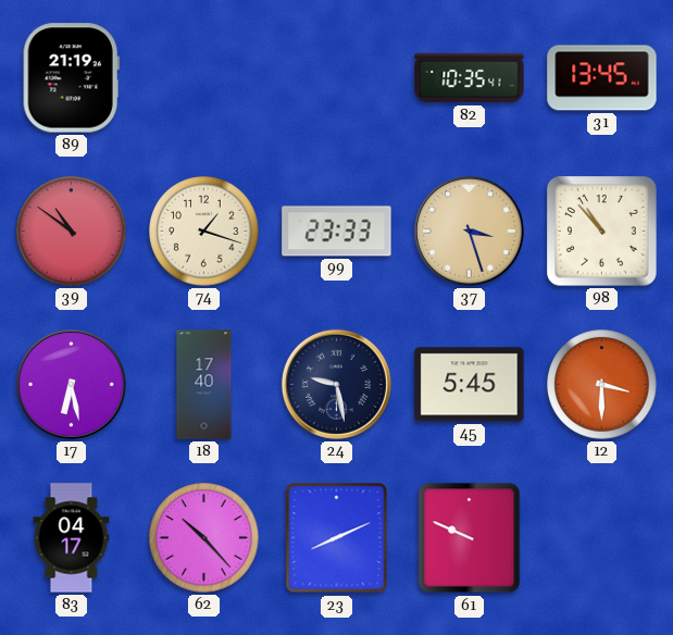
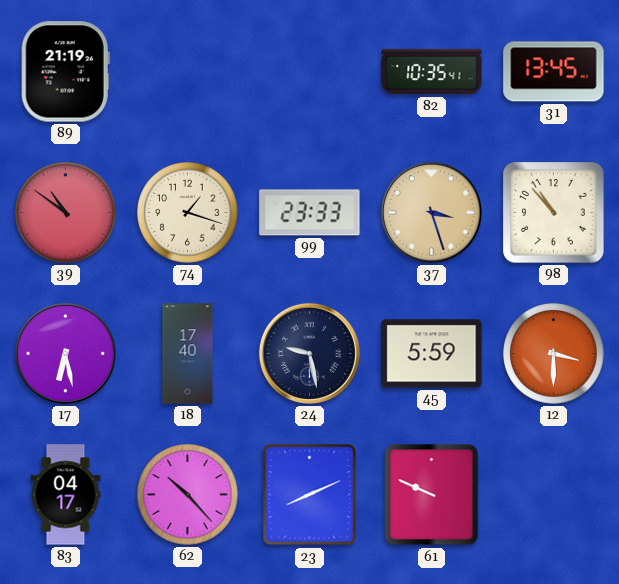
45: 5:45 -> 5:59 (432, 354)
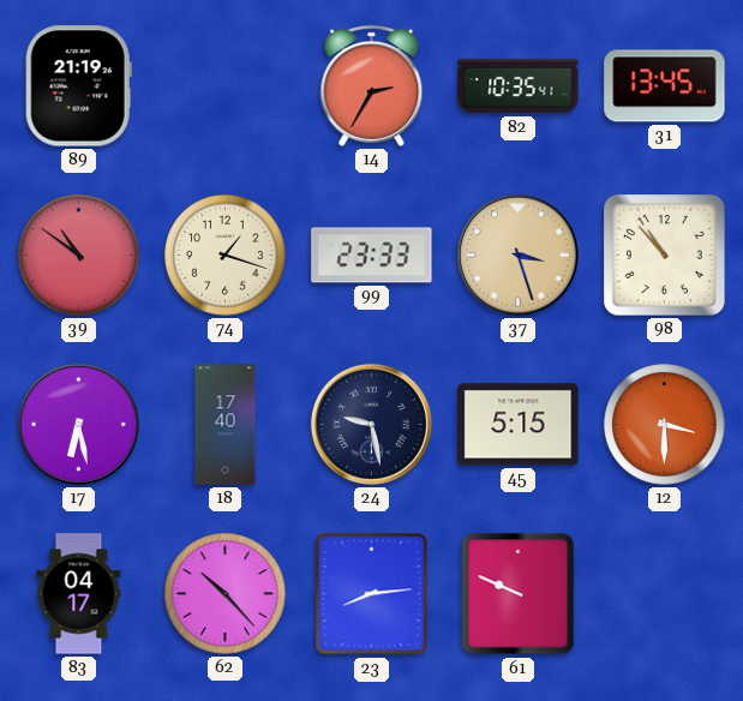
14: none -> 2:35 (372, 85)
45: 5:59 -> 5:15 (519, 425)
23: 8:11 -> 8:14 (372, 594)
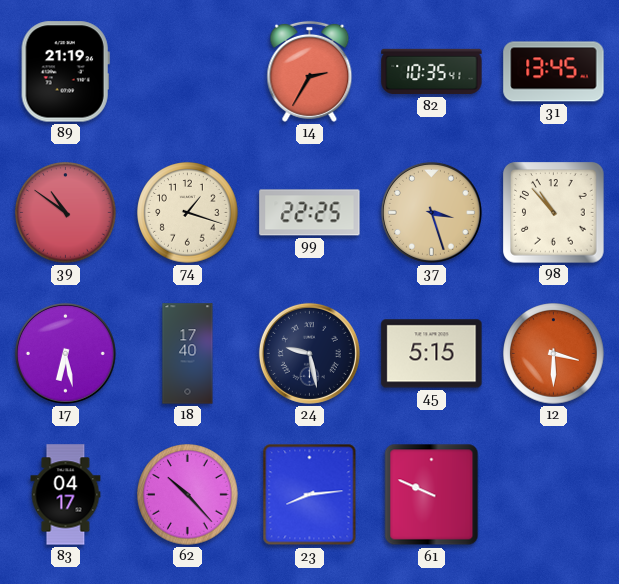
99: 23:33 -> 22:25 (310, 213)
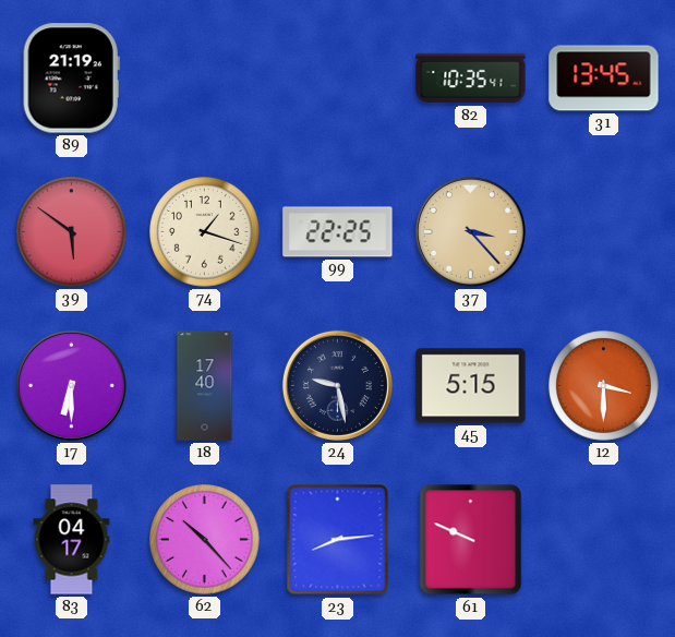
14: 2:35 -> none (310, 71)
39: 10:51 -> 5:51 (72, 232)
37: 3:27 -> 3:23 (470, 231)
98: 10:53 -> none (554, 213)
17: 6:28 -> 6:30 (71, 385)
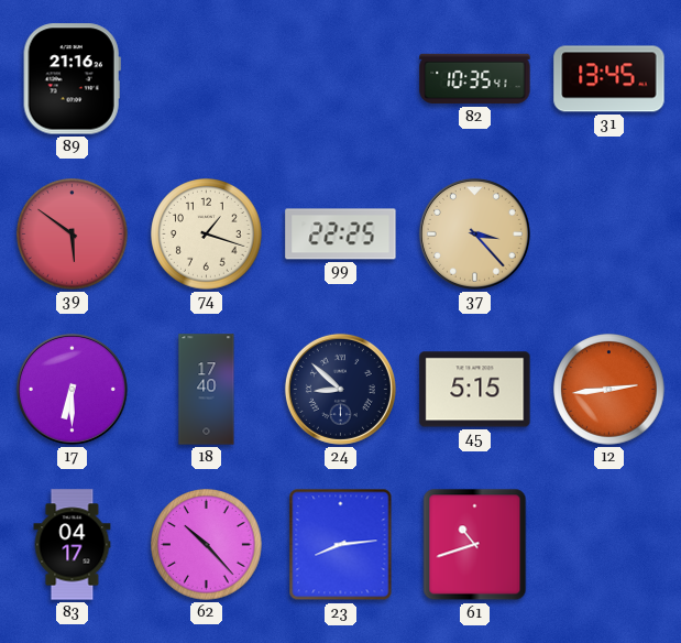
89: 21:19 -> 21:16 (72, 79)
24: 9:28 -> 8:52 (340, 389)
12: 3:30 -> 2:44 (609, 390)
61: 9:49 -> 10:42 (475, 545)
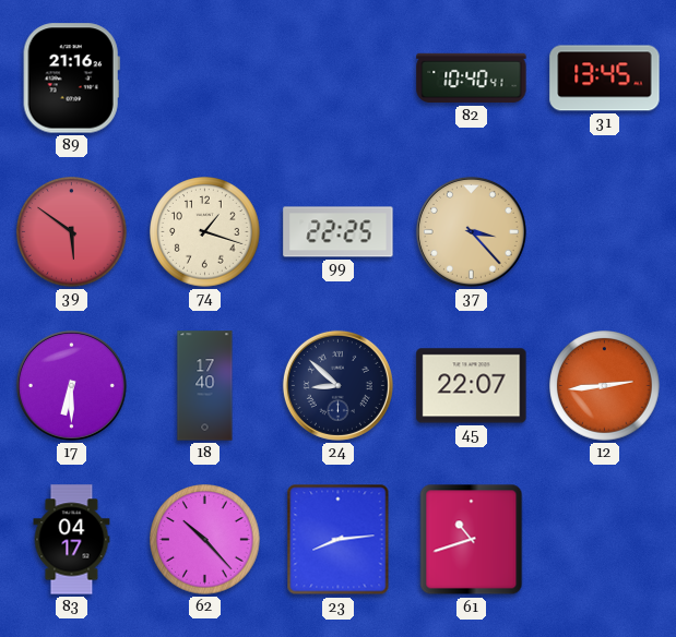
82: 10:35 -> 10:40 (472, 79)
45: 5:15 -> 22:07 (472, 386)
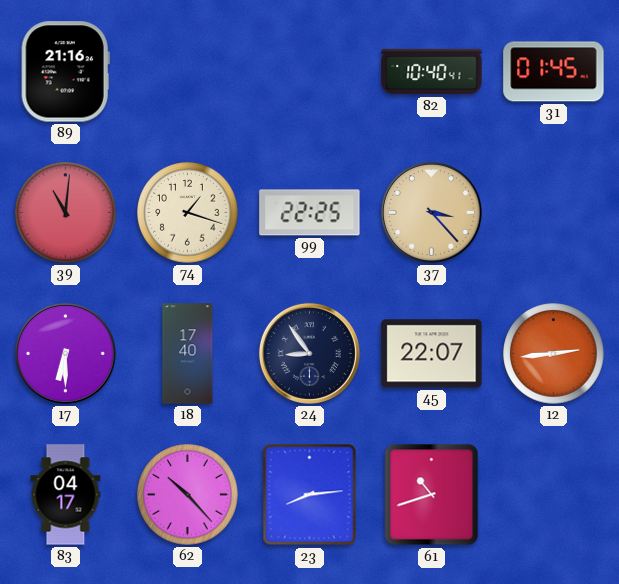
31: 13:45 -> 01:45 (554, 72)
39: 5:51 -> 11:01 (66, 213)
24: 8:52 -> 8:54 (309, 353)
